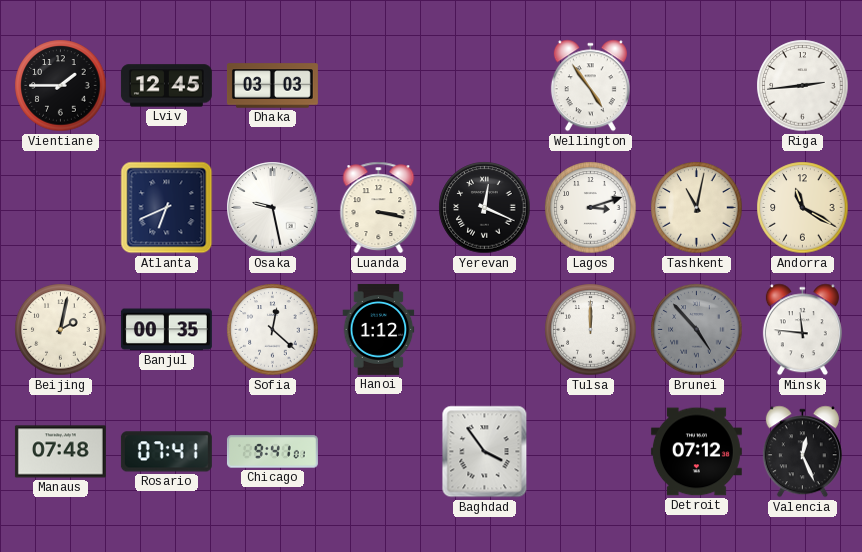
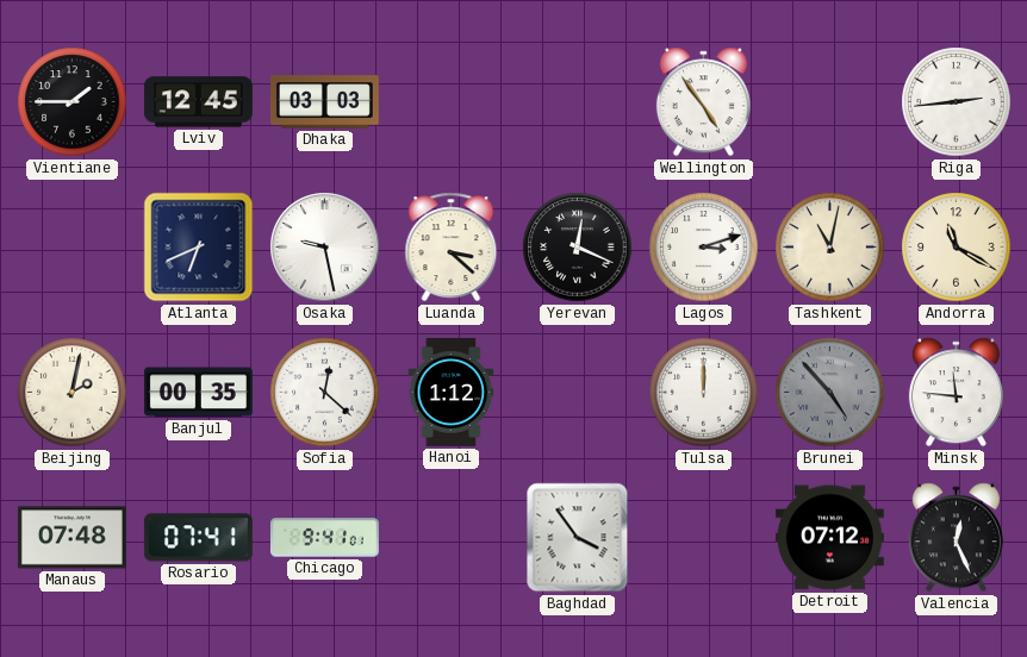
Luanda: 3:17 -> 3:22 (452, 248)
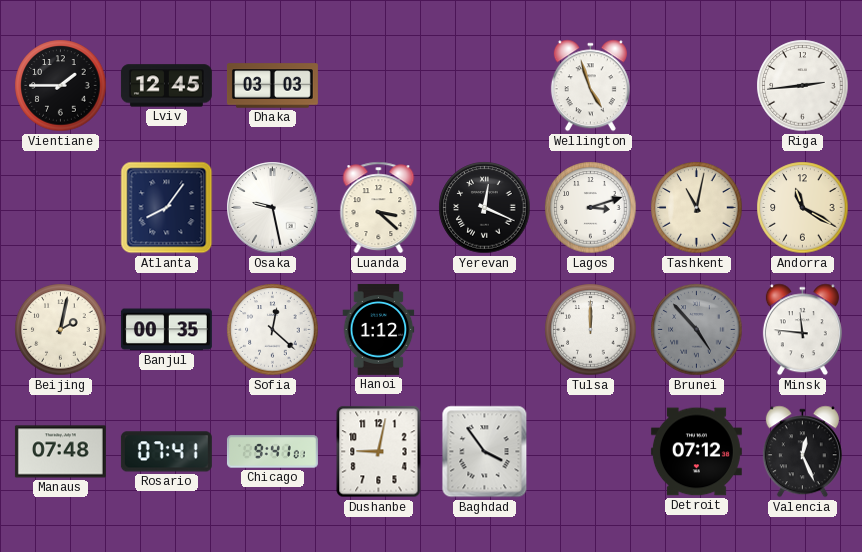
Wellington: 4:54 -> 4:57 (590, 86)
Atlanta: 6:41 -> 8:06 (167, 208)
Dushanbe: none -> 9:02 (379, 452)
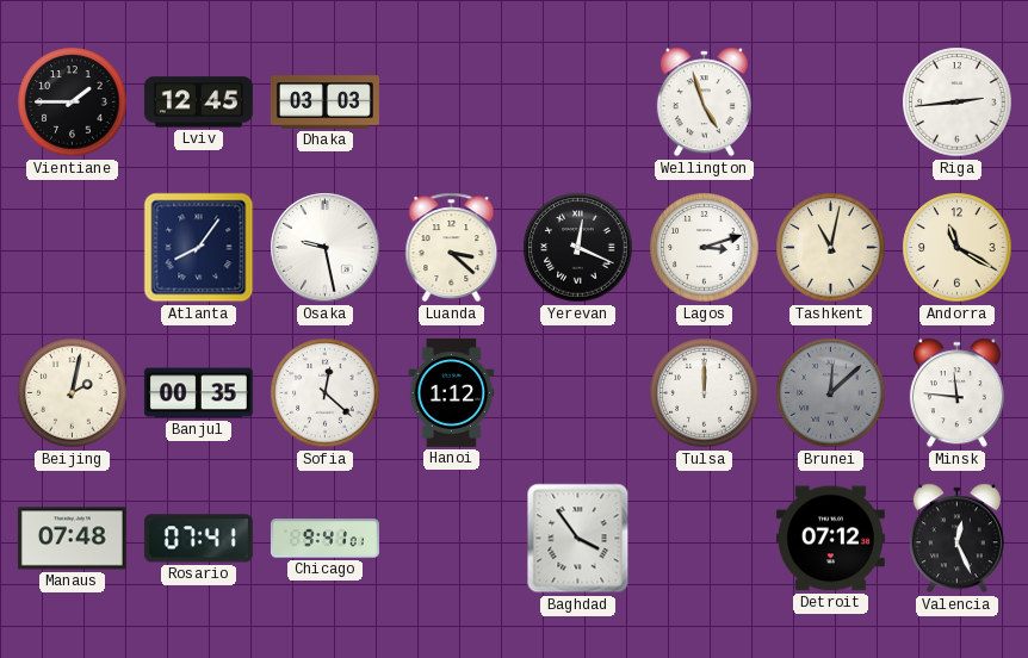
Brunei: 4:53 -> 12:08 (831, 393)
Dushanbe: 9:02 -> none (379, 452)
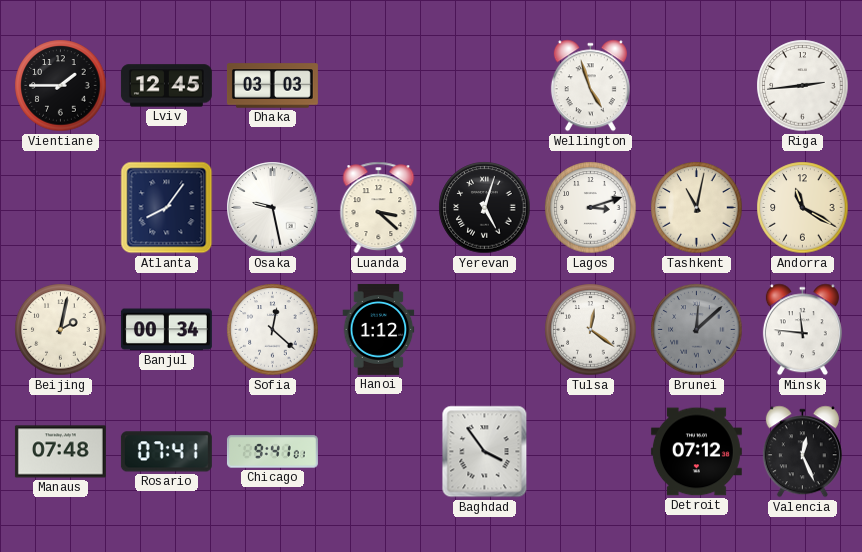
Yerevan: 12:19 -> 5:03 (485, 208)
Banjul: 00:35 -> 00:34 (166, 330)
Tulsa: 12:00 -> 12:21 (591, 330)
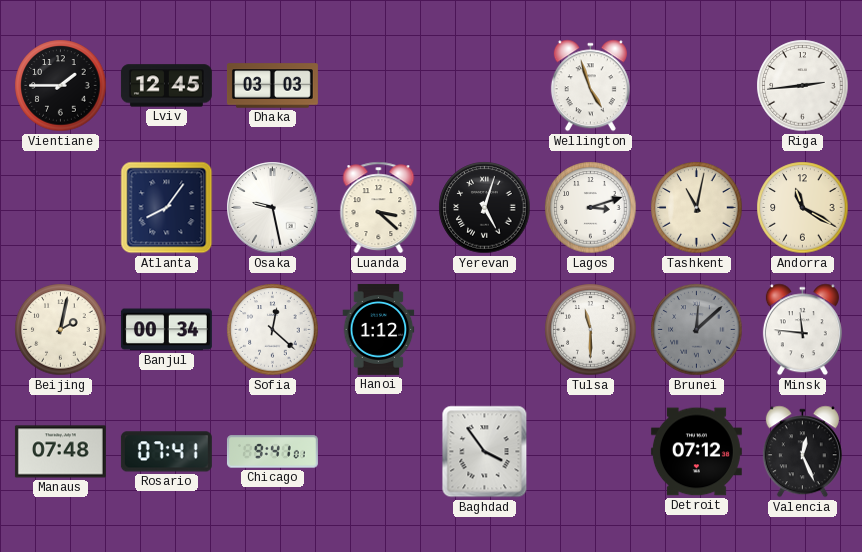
Tulsa: 12:21 -> 11:30 (591, 330)
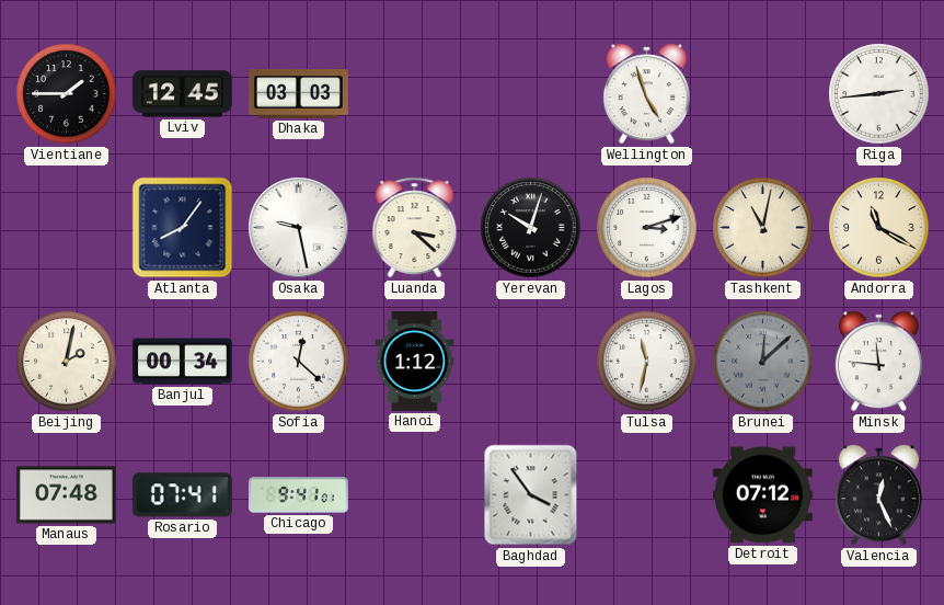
Yerevan: 5:03 -> 10:03 (531, 228)
Tulsa: 11:30 -> 11:32 (647, 362)
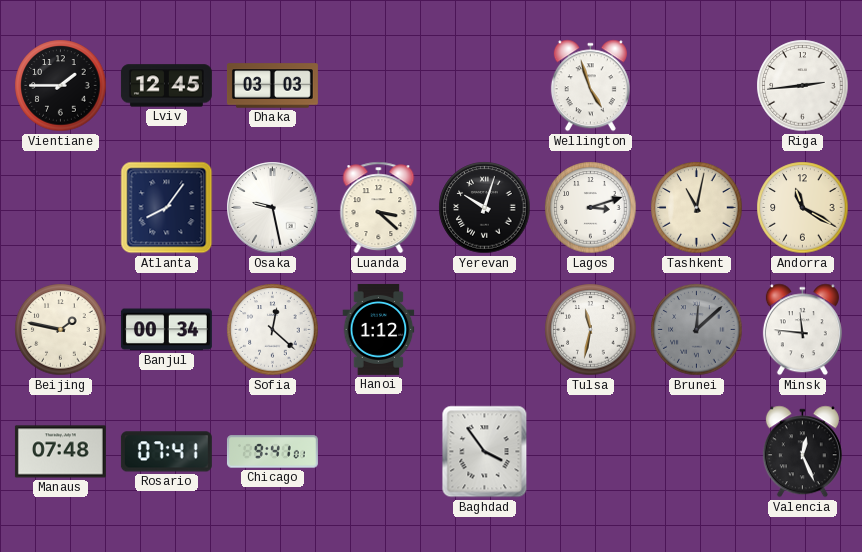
Beijing: 2:02 -> 1:47 (61, 330)
Detroit: 07:12 -> none (762, 495)
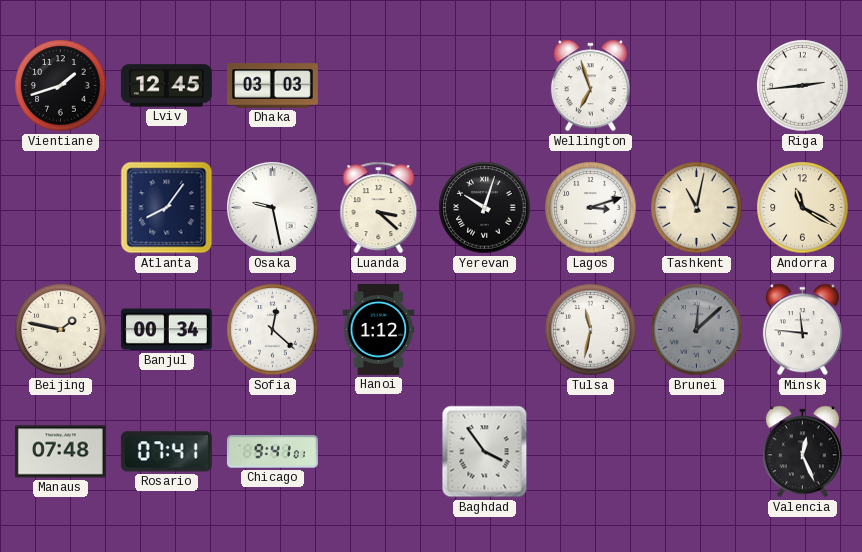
Vientiane: 1:45 -> 1:42 (61, 86)
Wellington: 4:57 -> 6:57 (590, 86)
